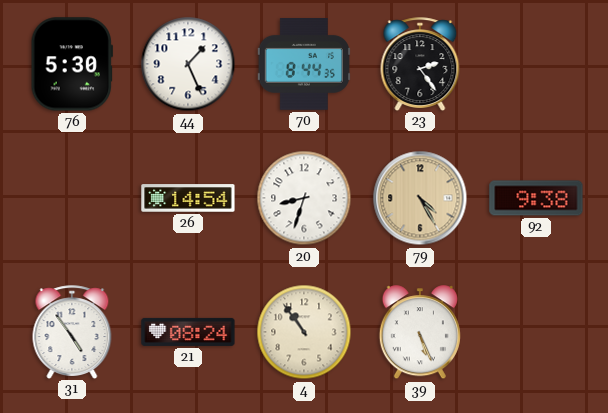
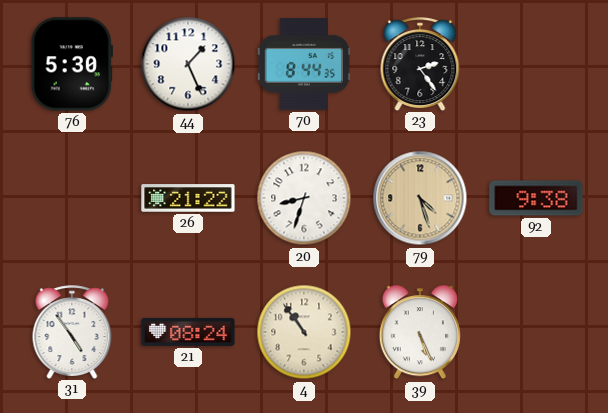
26: 14:54 -> 21:22 (188, 198)
79: 4:25 -> 4:27 (420, 198)
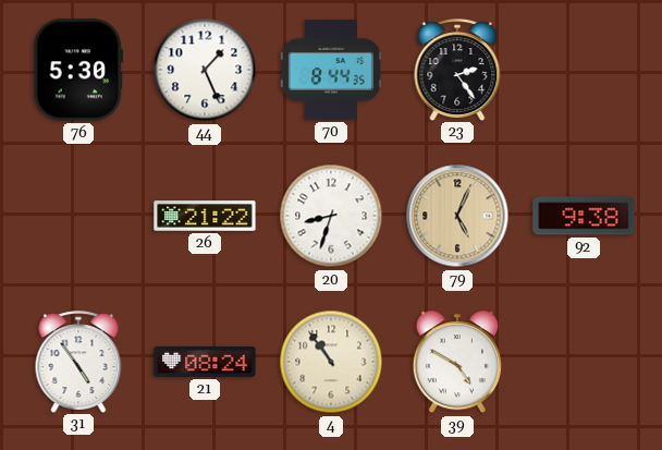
79: 4:27 -> 5:04 (457, 216)
39: 5:26 -> 4:50 (457, 363)
